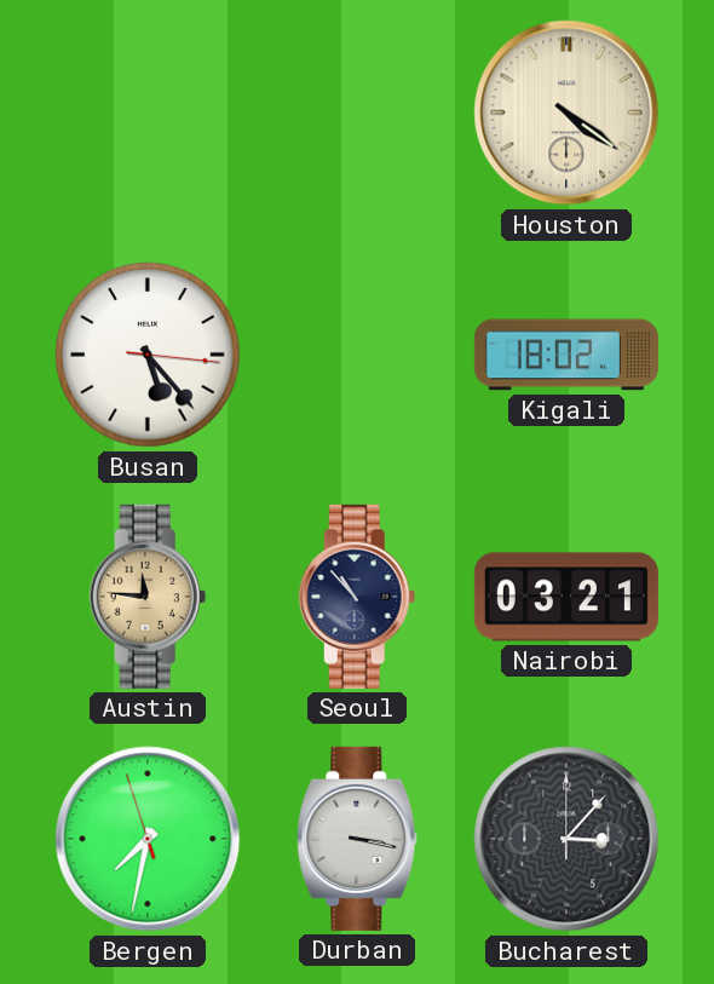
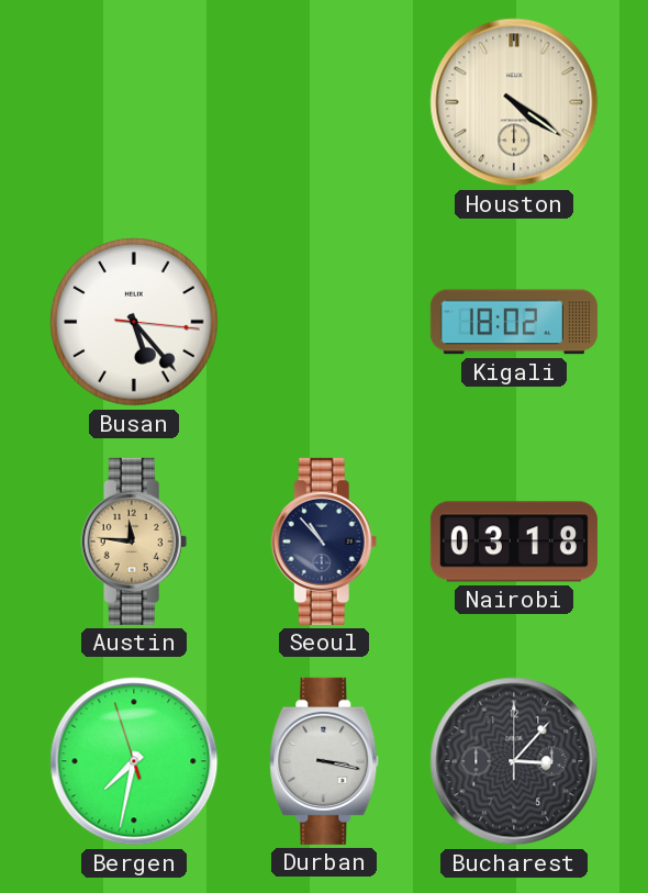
Nairobi: 03:21 -> 03:18 (514, 542)
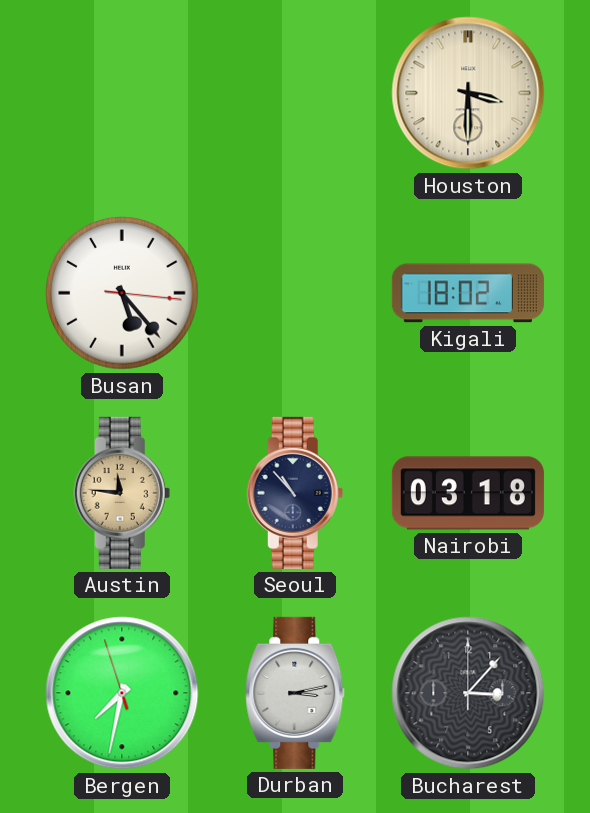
Houston: 4:21 -> 3:30 (468, 93)
Durban: 3:17 -> 3:13 (295, 693)
